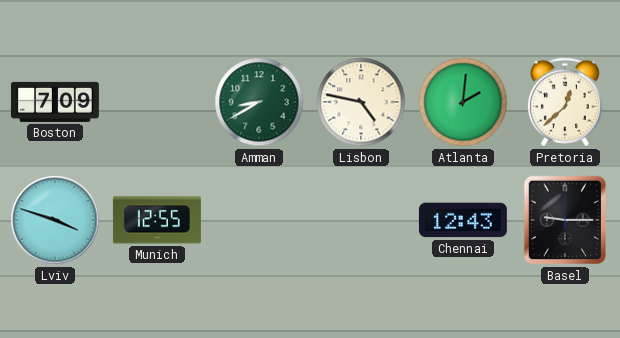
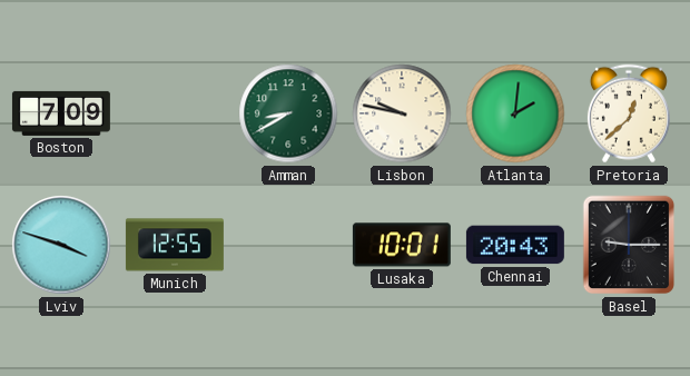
Lisbon: 4:47 -> 9:47 (402, 113)
Lusaka: none -> 10:01 (402, 245)
Chennai: 12:43 -> 20:43 (515, 245)
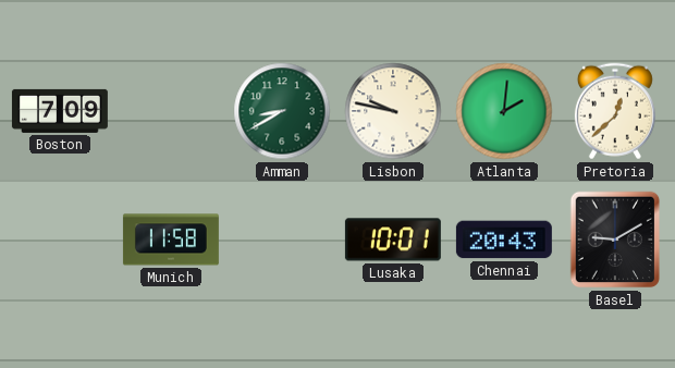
Lviv: 3:48 -> none (61, 245)
Munich: 12:55 -> 11:58 (171, 240)
Basel: 9:15 -> 9:10 (615, 240)
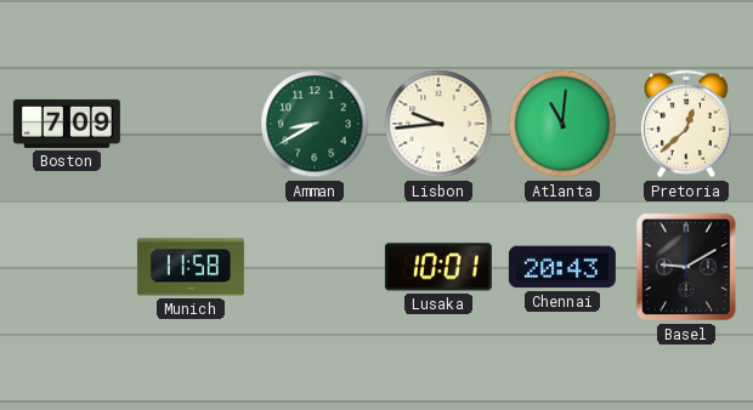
Lisbon: 9:47 -> 9:44 (438, 124)
Atlanta: 2:01 -> 11:01 (562, 124)
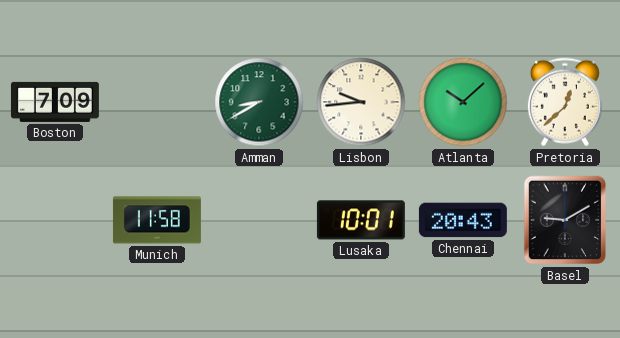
Atlanta: 11:01 -> 10:08 (463, 102)
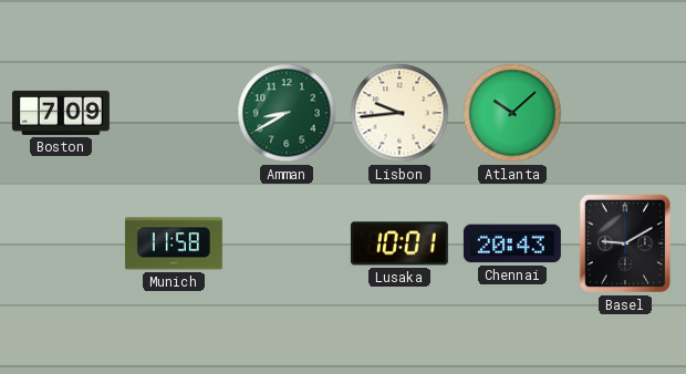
Pretoria: 12:38 -> none (565, 102)
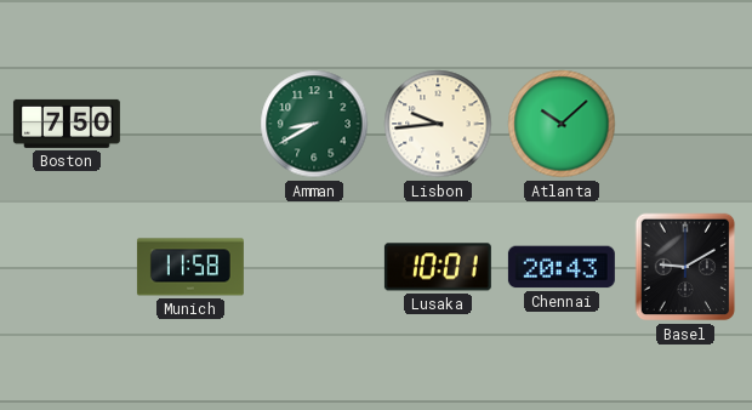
Boston: 7:09 -> 7:50 (67, 124)
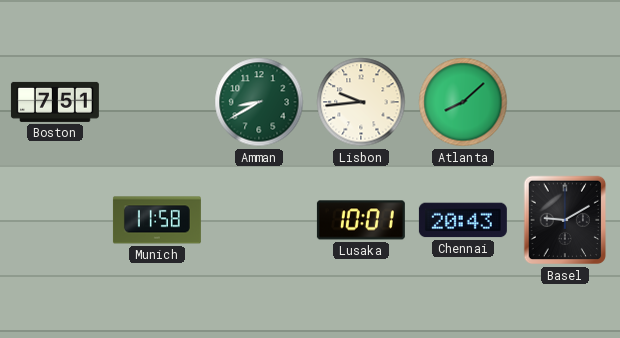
Boston: 7:50 -> 7:51 (55, 102)
Atlanta: 10:08 -> 8:08 (463, 102)
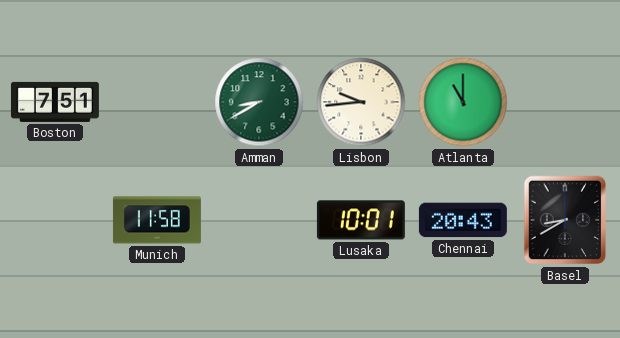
Atlanta: 8:08 -> 11:00 (463, 102)
Basel: 9:10 -> 8:40 (565, 220)
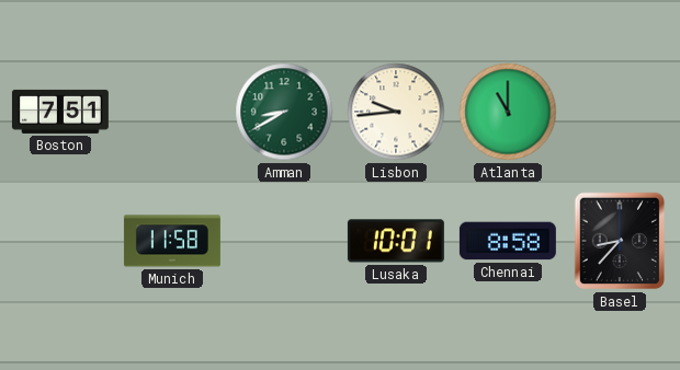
Chennai: 20:43 -> 8:58 (508, 241)
Basel: 8:40 -> 8:37 (620, 241)
